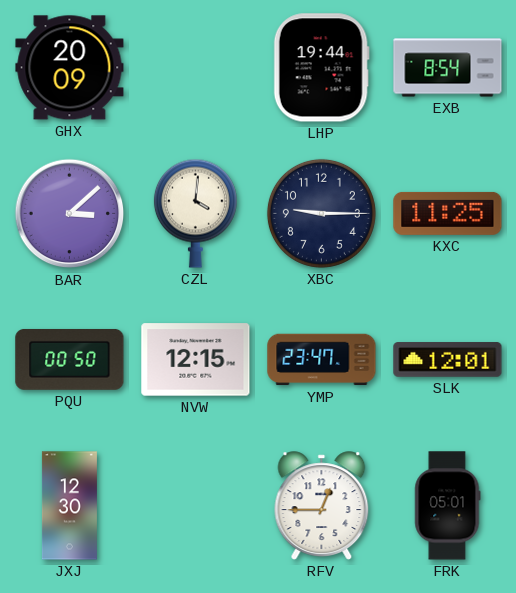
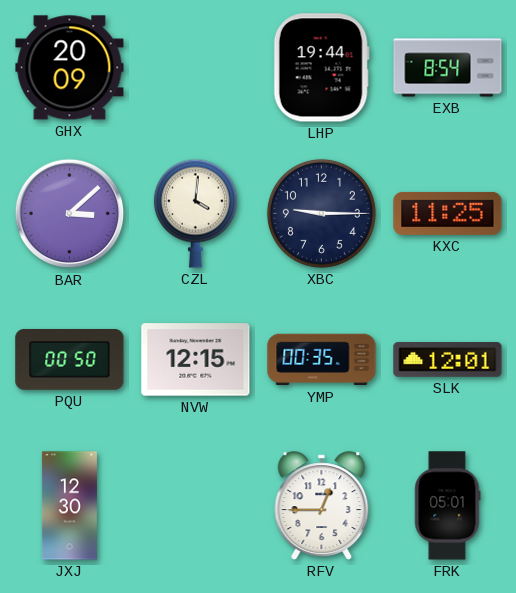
YMP: 23:47 -> 00:35 (322, 360)
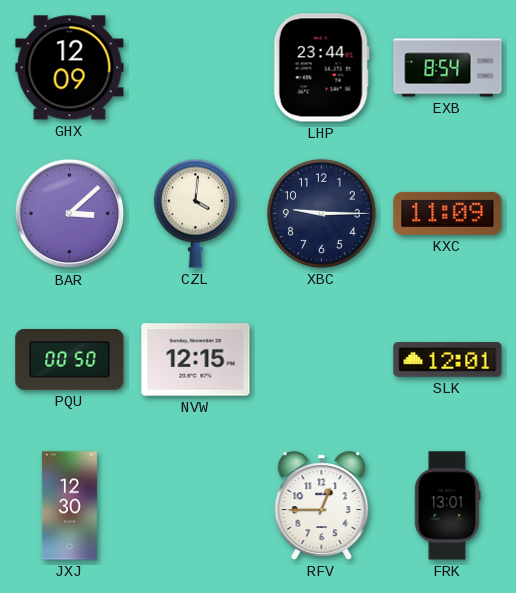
GHX: 20:09 -> 12:09 (70, 68)
LHP: 19:44 -> 23:44 (321, 68)
KXC: 11:25 -> 11:09 (448, 213)
YMP: 00:35 -> none (322, 360)
FRK: 05:01 -> 13:01 (448, 506)
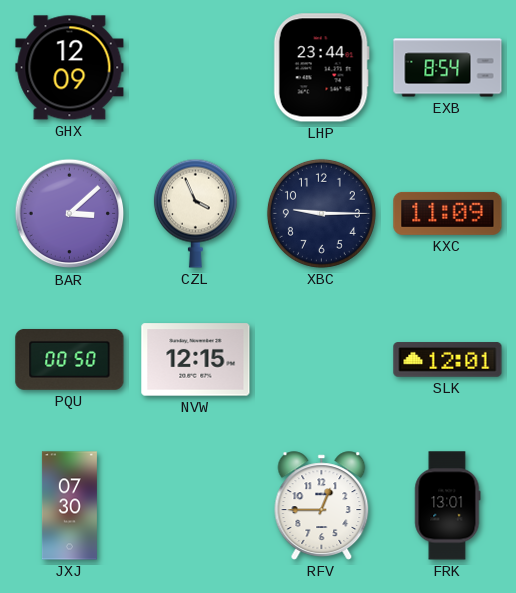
CZL: 4:01 -> 3:56 (195, 213)
JXJ: 12:30 -> 07:30 (69, 506)
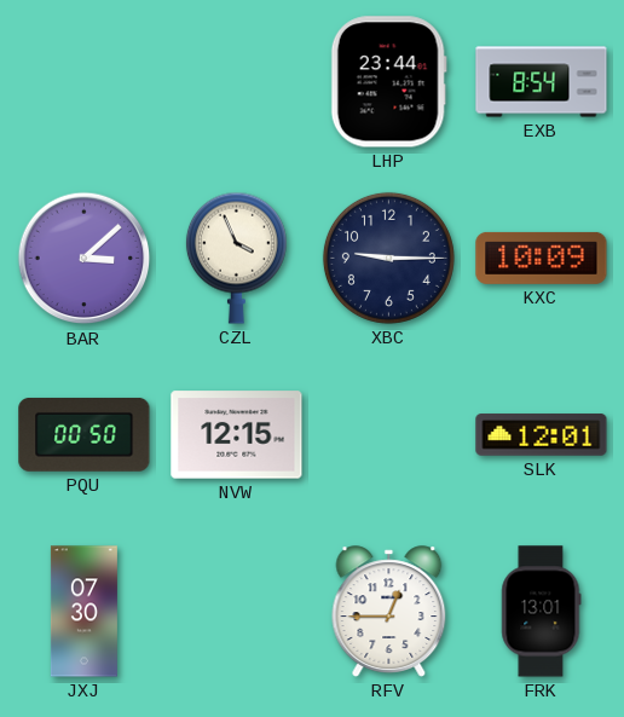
GHX: 12:09 -> none (70, 68)
KXC: 11:09 -> 10:09 (542, 258)
